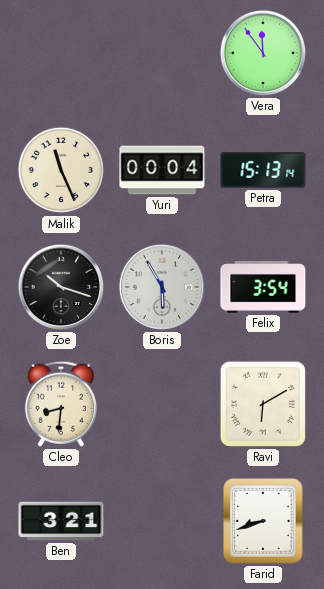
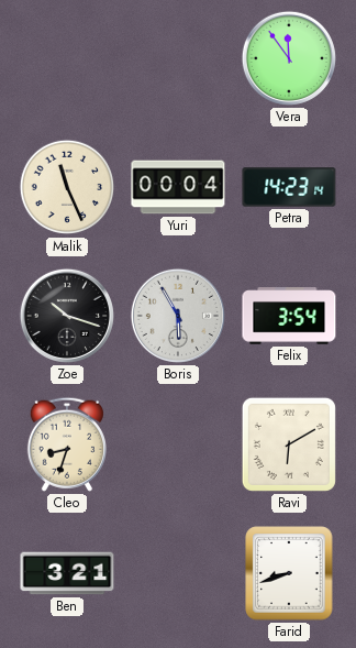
Petra: 15:13 -> 14:23 (289, 187)
Cleo: 8:31 -> 8:33 (67, 444)
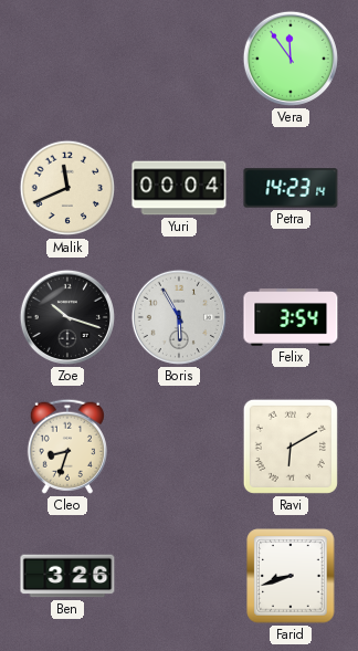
Malik: 11:26 -> 11:41 (67, 188)
Ben: 3:21 -> 3:26 (67, 576)
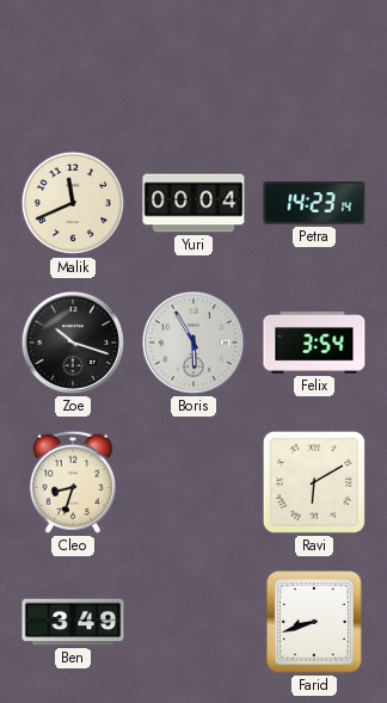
Vera: 11:54 -> none (291, 59)
Ben: 3:26 -> 3:49 (73, 622)
